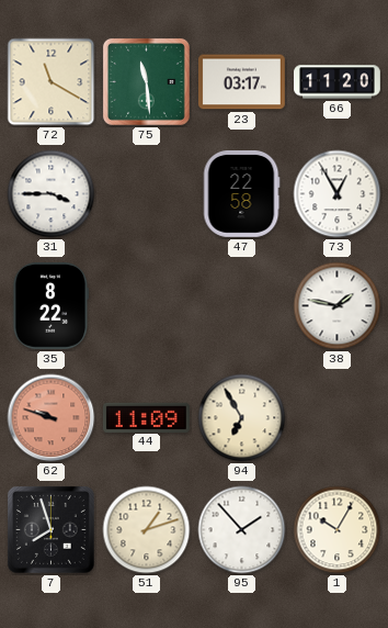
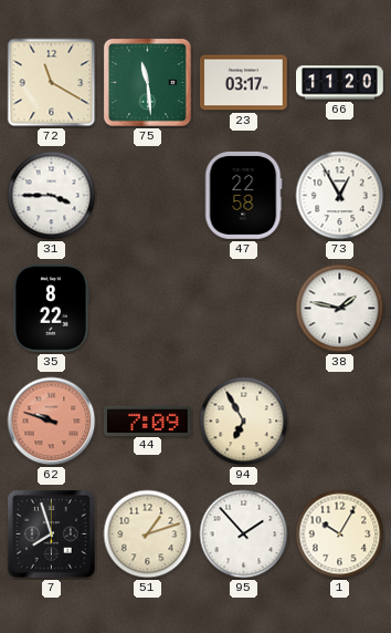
44: 11:09 -> 7:09 (147, 421)
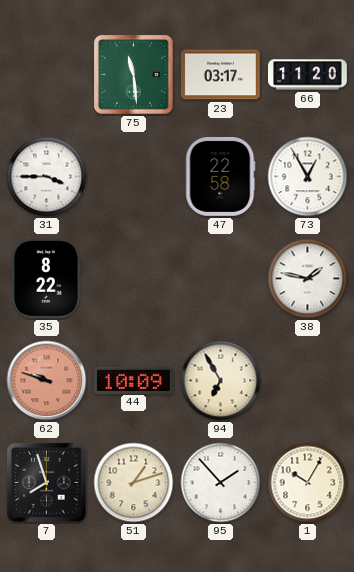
72: 11:20 -> none (52, 83)
44: 7:09 -> 10:09 (133, 380)
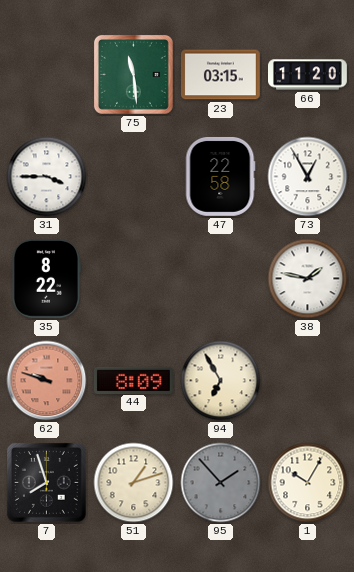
23: 03:17 -> 03:15 (220, 75)
44: 10:09 -> 8:09 (133, 380)
95 dial: white -> grey (221, 483)
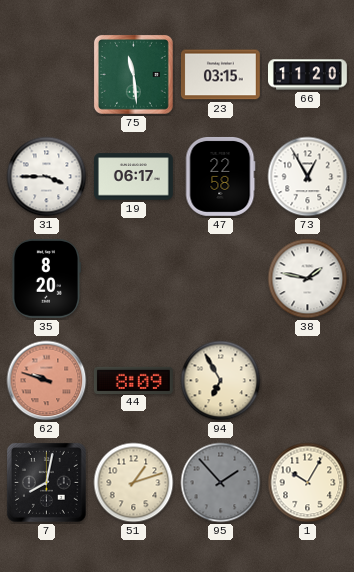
19: none -> 06:17 (134, 177)
35: 8:22 -> 8:20 (47, 278)
7: 7:57 -> 8:02 (46, 482)
